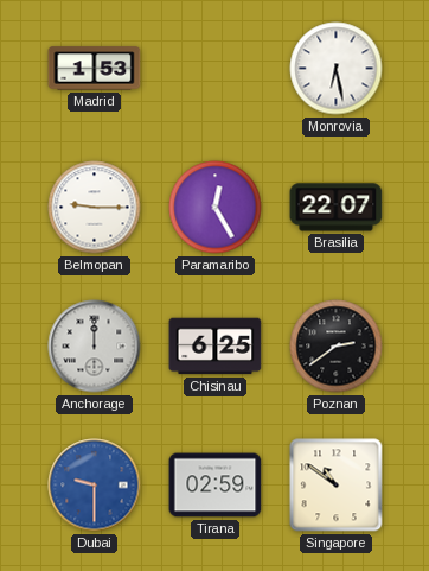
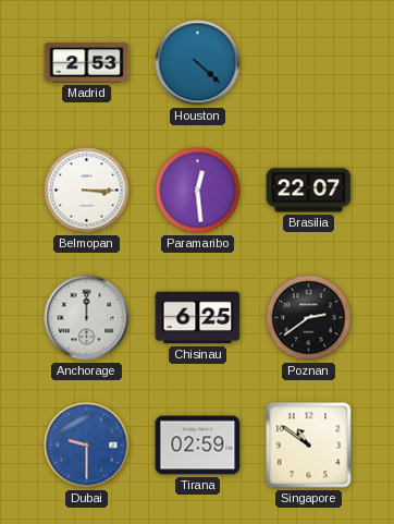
Madrid: 1:53 -> 2:53 (87, 63)
Houston: none -> 4:22 (198, 63)
Monrovia: 6:28 -> none (337, 69)
Belmopan: 9:15 -> 3:15 (87, 191)
Paramaribo: 12:25 -> 12:29 (198, 191)
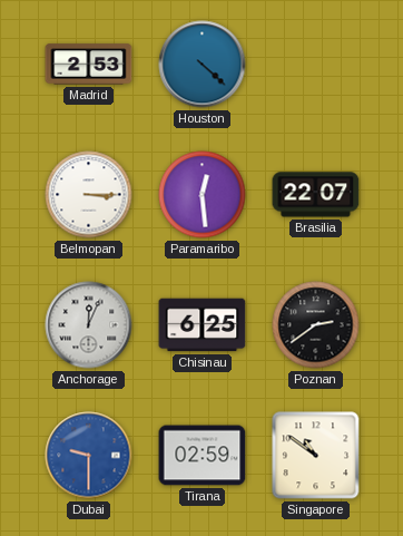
Anchorage: 12:00 -> 12:04 (89, 325)
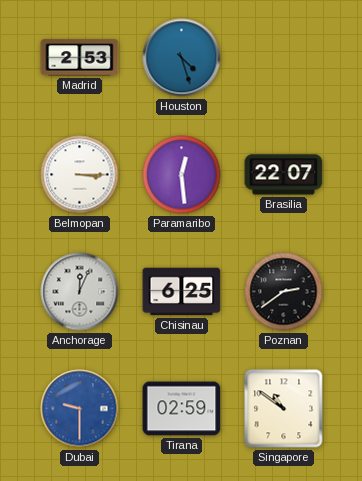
Houston: 4:22 -> 4:27 (182, 58)
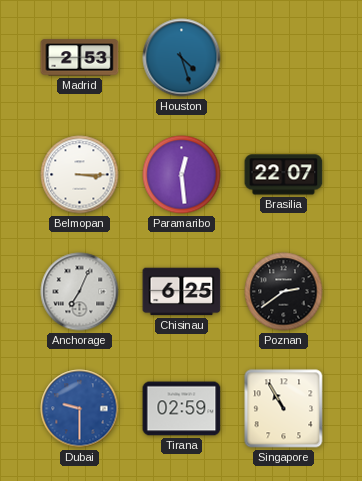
Anchorage: 12:04 -> 7:04 (80, 292)
Singapore: 10:51 -> 10:55 (284, 409)
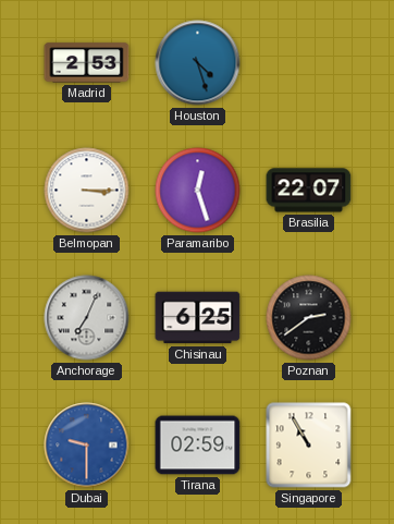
Paramaribo: 12:29 -> 12:27 (198, 191)
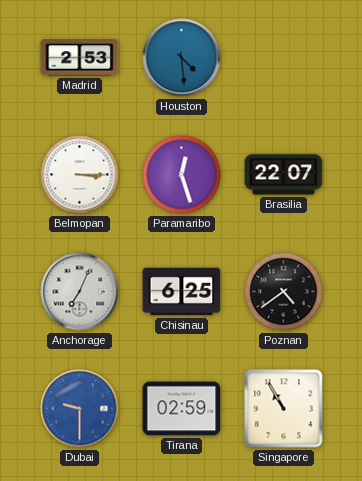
Houston: 4:27 -> 4:29 (182, 58)
Poznan: 2:39 -> 4:39 (284, 292)
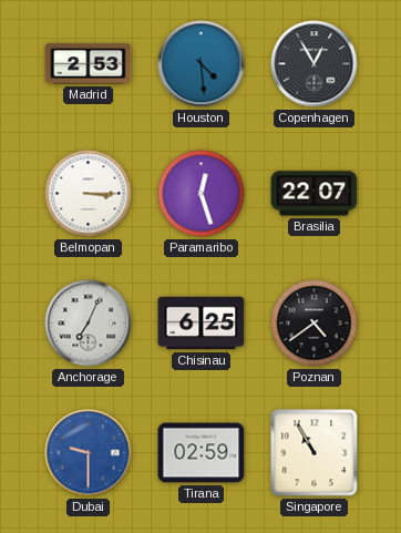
Copenhagen: none -> 12:55 (315, 64)
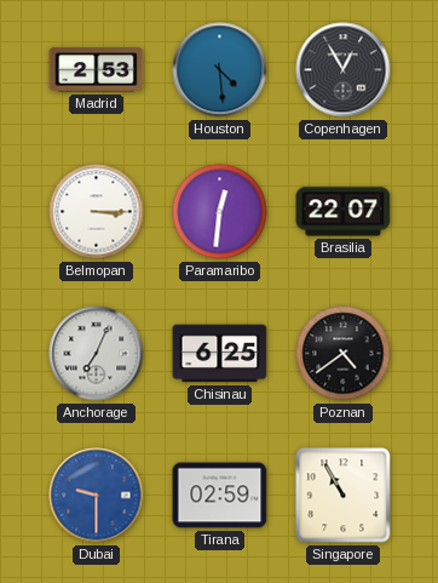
Paramaribo: 12:27 -> 12:31 (220, 212)
